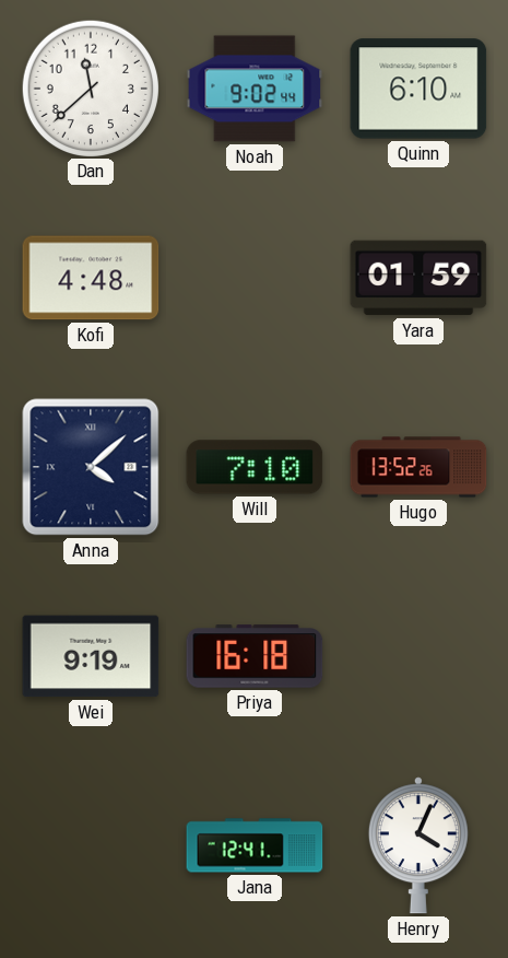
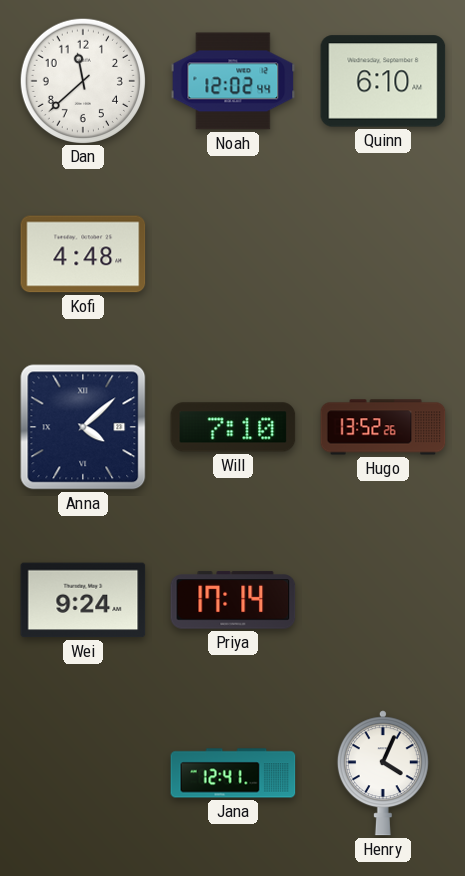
Noah: 9:02 -> 12:02 (233, 81)
Yara: 01:59 -> none (418, 278)
Wei: 9:19 -> 9:24 (83, 600)
Priya: 16:18 -> 17:14 (233, 600)
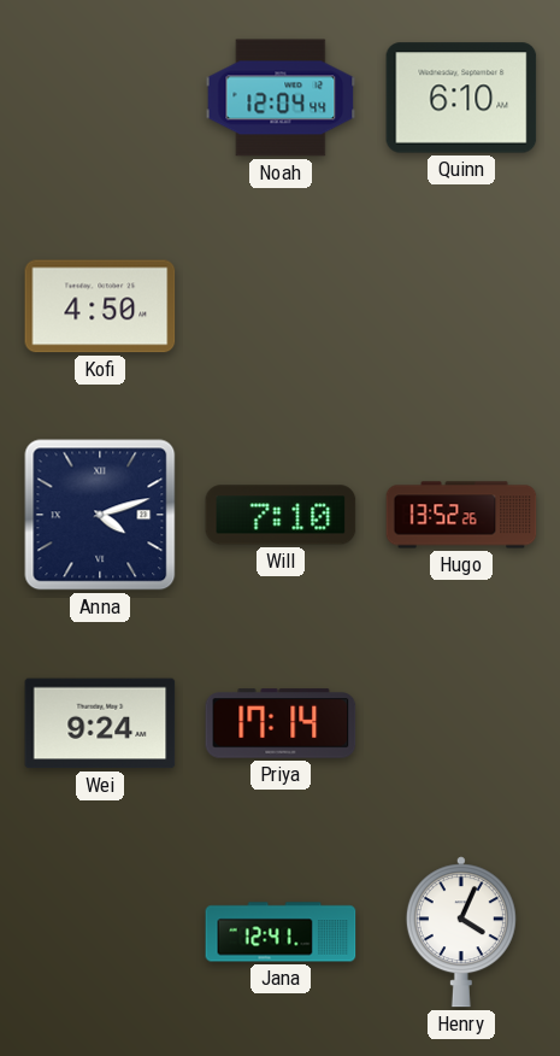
Dan: 11:38 -> none (82, 80)
Noah: 12:02 -> 12:04 (281, 98)
Kofi: 4:48 -> 4:50 (100, 306)
Anna: 4:08 -> 4:12 (100, 515)
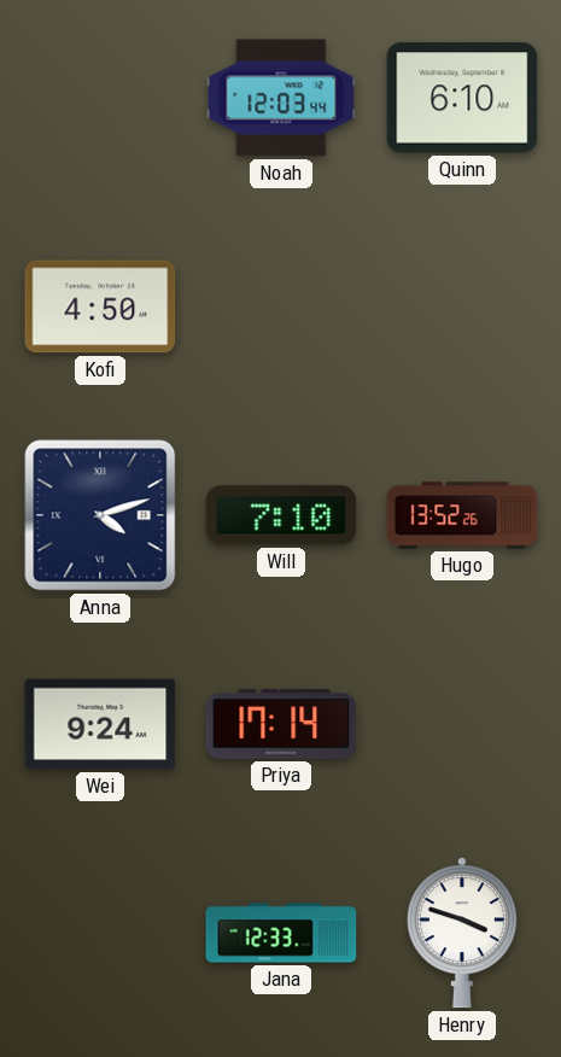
Noah: 12:04 -> 12:03 (281, 98)
Jana: 12:41 -> 12:33 (281, 933)
Henry: 4:04 -> 3:48 (462, 933)
